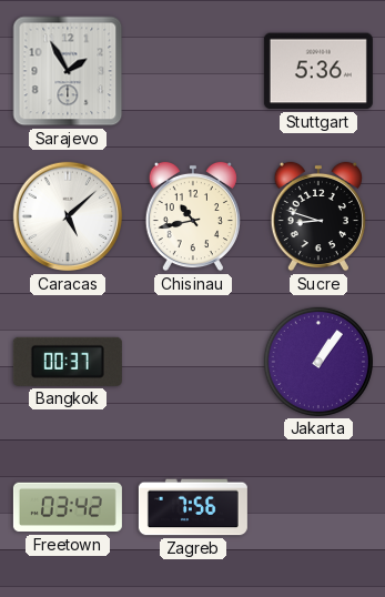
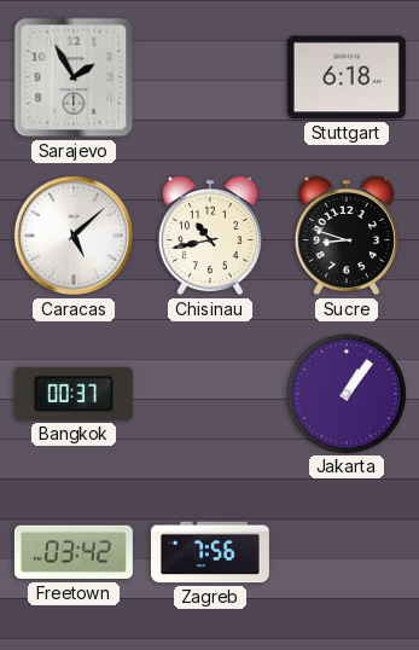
Stuttgart: 5:36 -> 6:18 (347, 77)
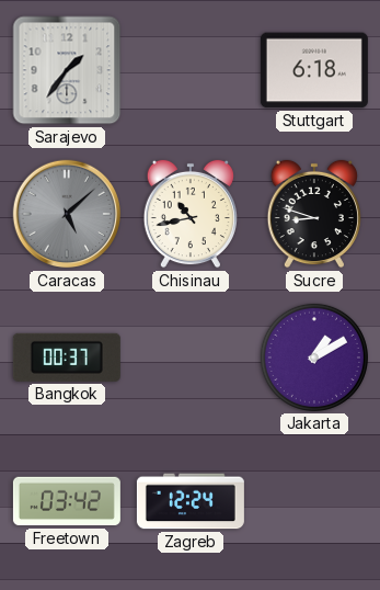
Sarajevo: 1:55 -> 1:36 (67, 70)
Caracas dial: white -> grey (67, 214)
Jakarta: 1:06 -> 1:10 (314, 358)
Zagreb: 7:56 -> 12:24 (191, 501)
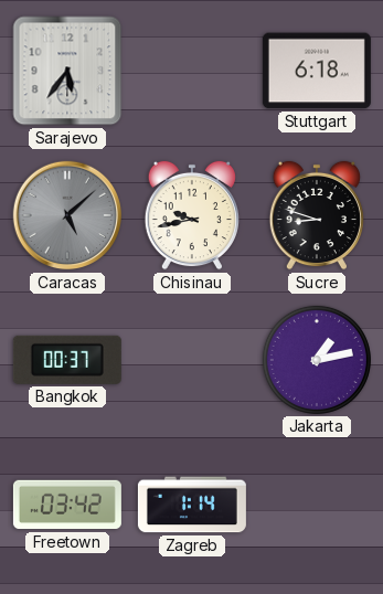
Sarajevo: 1:36 -> 5:36 (67, 71)
Chisinau: 10:43 -> 9:43 (192, 215)
Jakarta: 1:10 -> 1:13 (317, 360)
Zagreb: 12:24 -> 1:14 (192, 505)
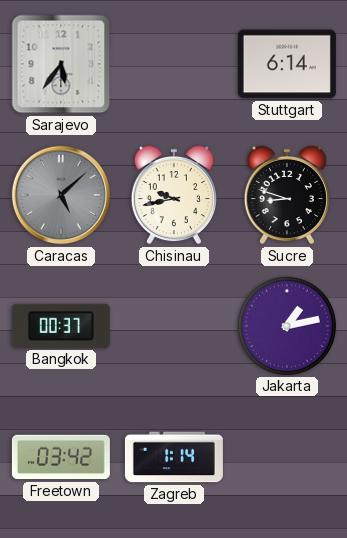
Stuttgart: 6:18 -> 6:14 (287, 64)
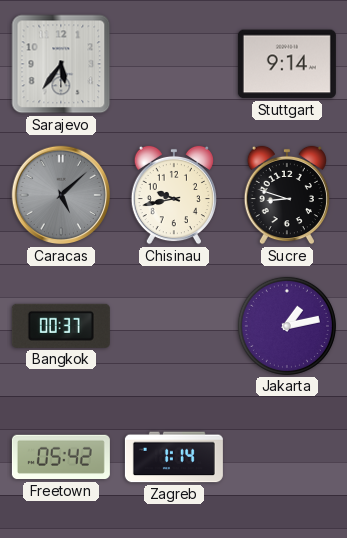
Stuttgart: 6:14 -> 9:14 (287, 64)
Freetown: 03:42 -> 05:42 (61, 457)
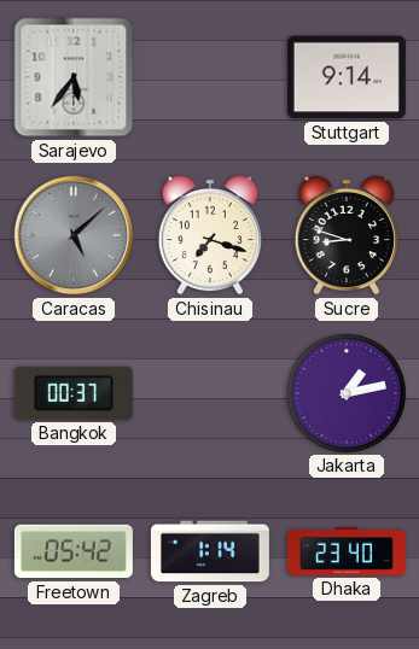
Chisinau: 9:43 -> 7:18 (210, 235)
Dhaka: none -> 23:40 (347, 551)
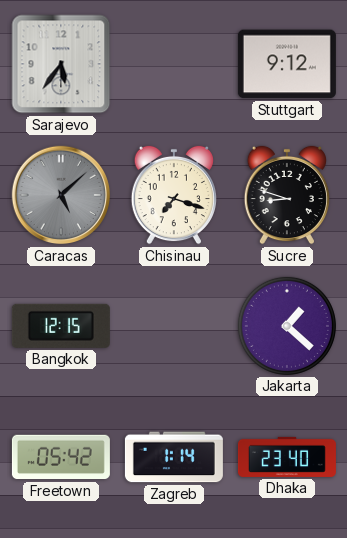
Stuttgart: 9:14 -> 9:12 (287, 64)
Bangkok: 00:37 -> 12:15 (61, 326)
Jakarta: 1:13 -> 1:22 (287, 326)
